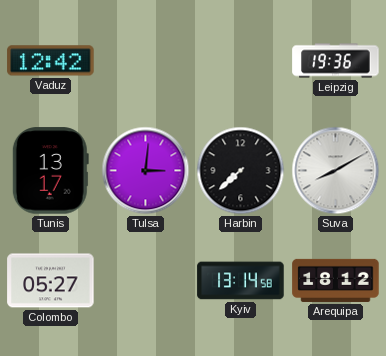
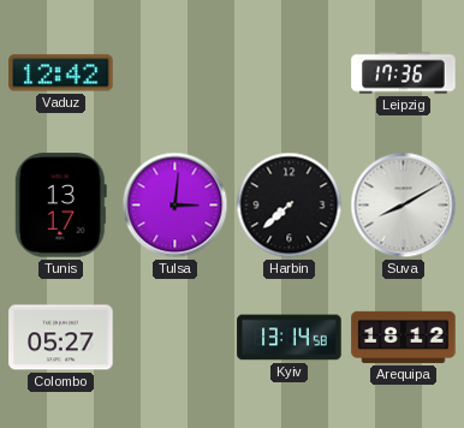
Leipzig: 19:36 -> 17:36 (404, 73)
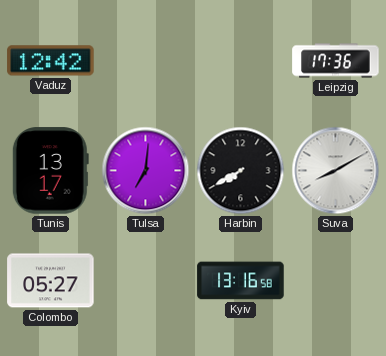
Tulsa: 3:01 -> 7:01 (146, 171)
Harbin: 7:38 -> 7:40 (241, 171)
Kyiv: 13:14 -> 13:16 (241, 281)
Arequipa: 18:12 -> none (404, 337)
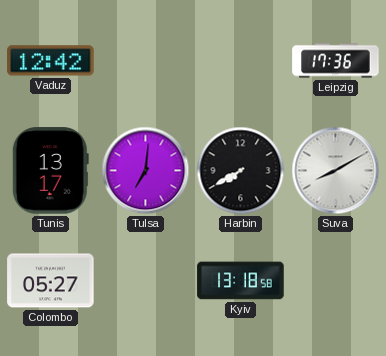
Kyiv: 13:16 -> 13:18 (241, 281)
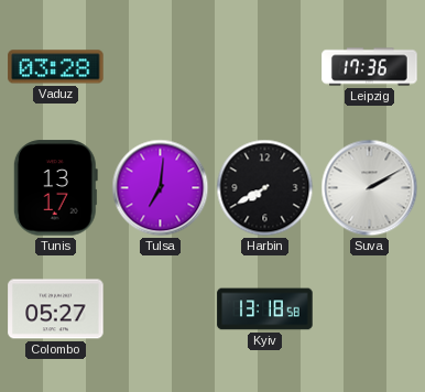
Vaduz: 12:42 -> 03:28 (56, 67)
Suva: 8:10 -> 2:10 (370, 188)
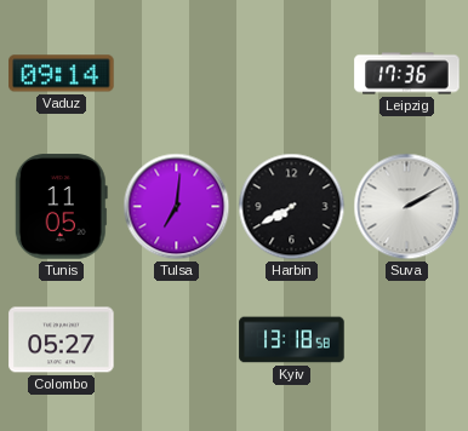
Vaduz: 03:28 -> 09:14 (62, 74)
Tunis: 13:17 -> 11:05 (61, 207)
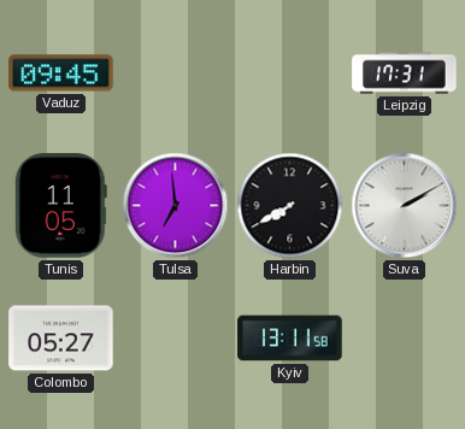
Vaduz: 09:14 -> 09:45 (61, 74)
Leipzig: 17:36 -> 17:31 (405, 74)
Tulsa: 7:01 -> 6:59 (176, 206)
Kyiv: 13:18 -> 13:11 (290, 339)
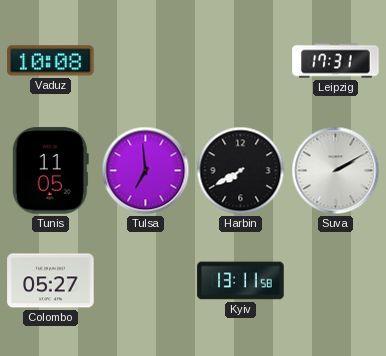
Vaduz: 09:45 -> 10:08 (51, 61)
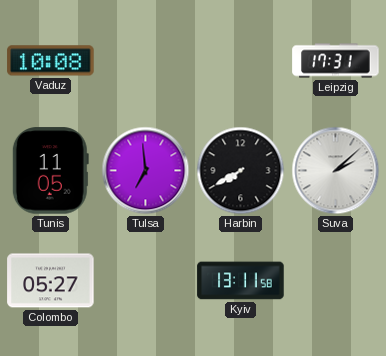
Suva: 2:10 -> 2:08 (336, 171)
